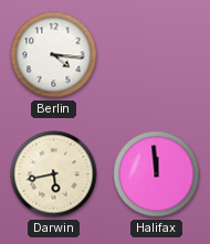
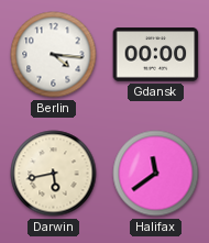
Gdansk: none -> 00:00 (156, 55)
Halifax: 11:59 -> 11:39 (156, 174)
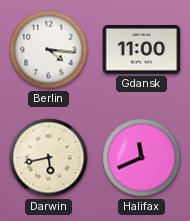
Gdansk: 00:00 -> 11:00 (142, 50)
Halifax: 11:39 -> 11:41 (142, 158)
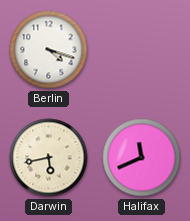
Berlin: 4:16 -> 4:18 (49, 50)
Gdansk: 11:00 -> none (142, 50)
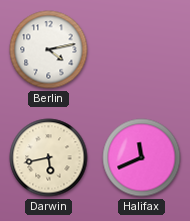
Berlin: 4:18 -> 4:13 (49, 50)
